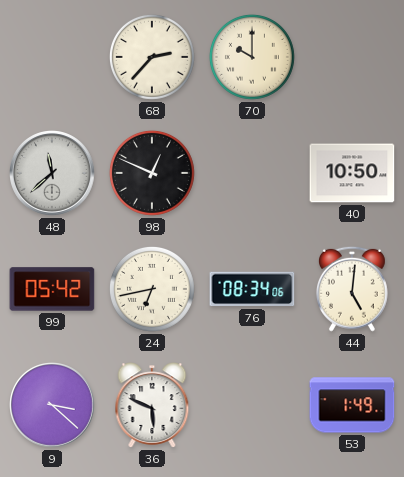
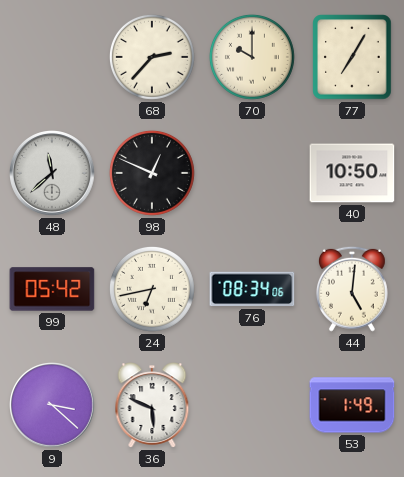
77: none -> 7:05 (352, 57)
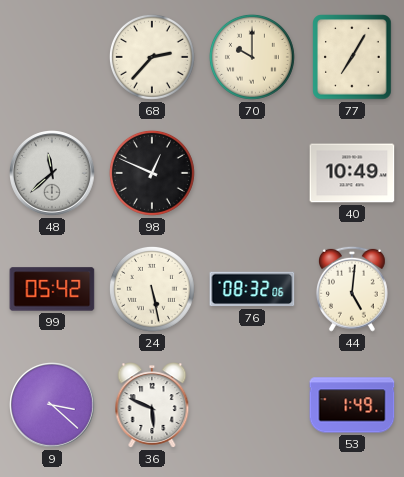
40: 10:50 -> 10:49 (352, 173)
24: 6:43 -> 5:28 (152, 289)
76: 08:34 -> 08:32 (252, 289)
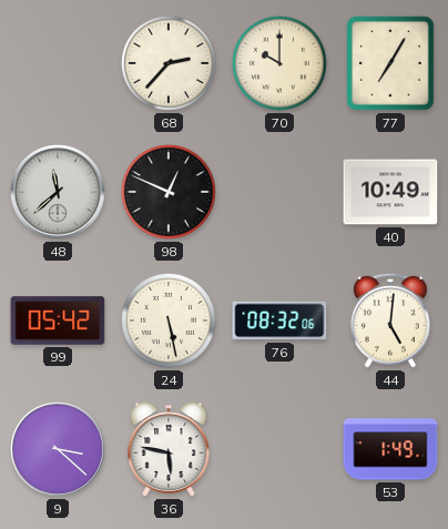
36: 5:49 -> 5:47 (169, 449)
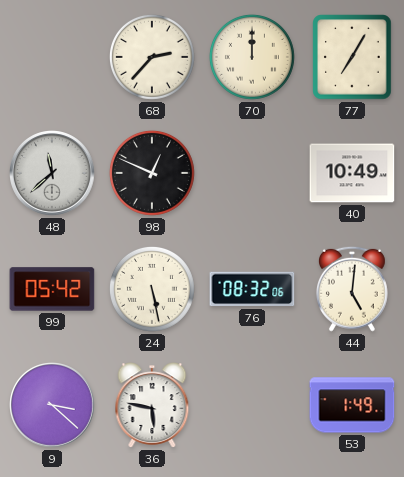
70: 10:00 -> 12:00 (252, 57)
